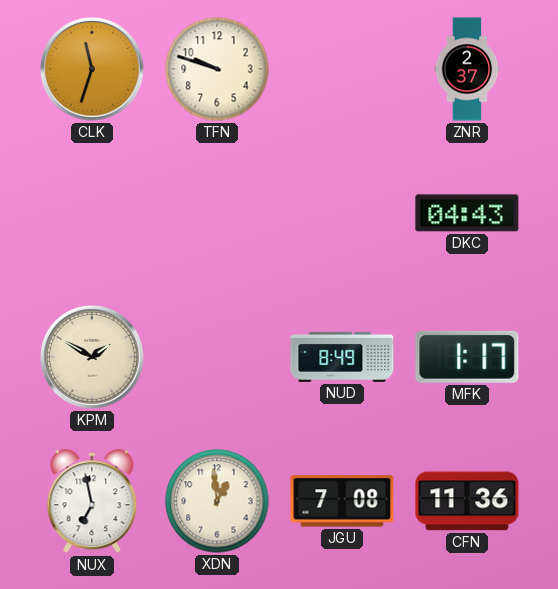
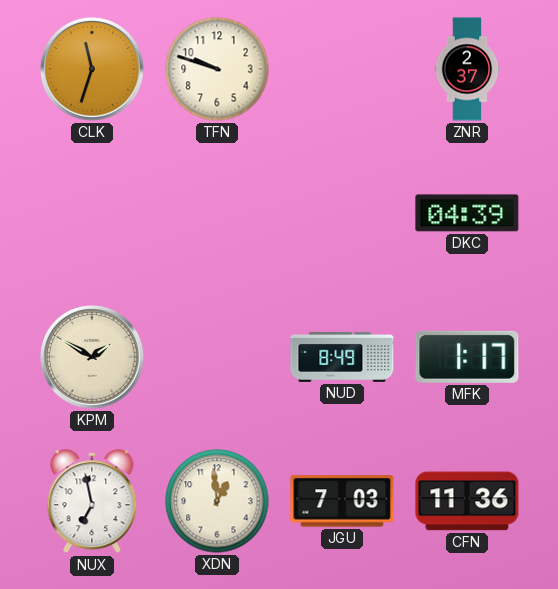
DKC: 04:43 -> 04:39 (467, 213)
JGU: 7:08 -> 7:03 (342, 501)
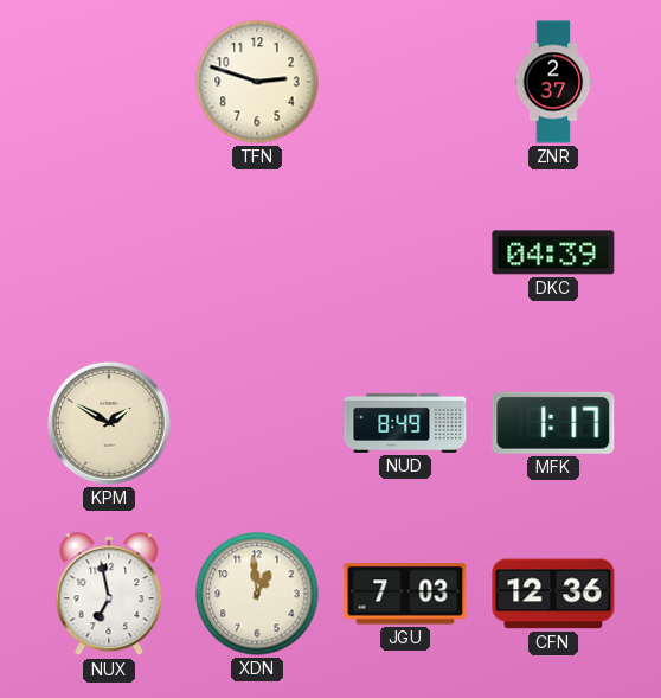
CLK: 11:33 -> none (92, 69)
TFN: 9:48 -> 2:48 (257, 82)
CFN: 11:36 -> 12:36 (553, 594)
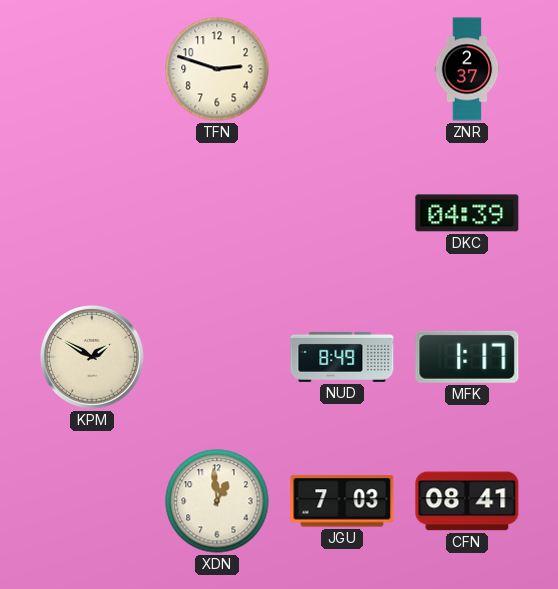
NUX: 6:58 -> none (109, 595)
CFN: 12:36 -> 08:41 (467, 501)
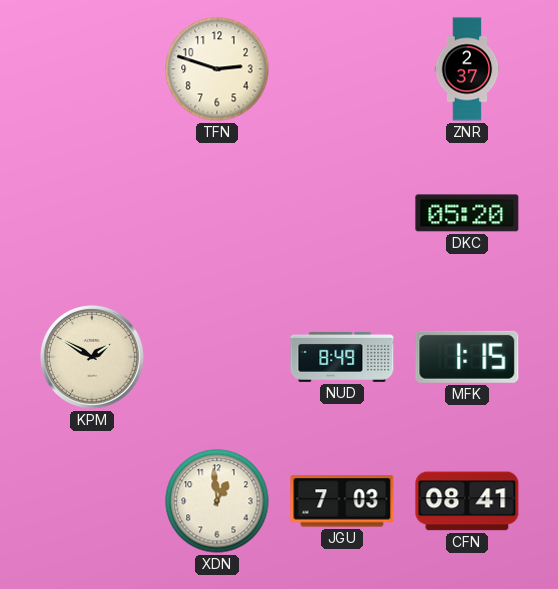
DKC: 04:39 -> 05:20 (467, 213)
MFK: 1:17 -> 1:15 (467, 357)
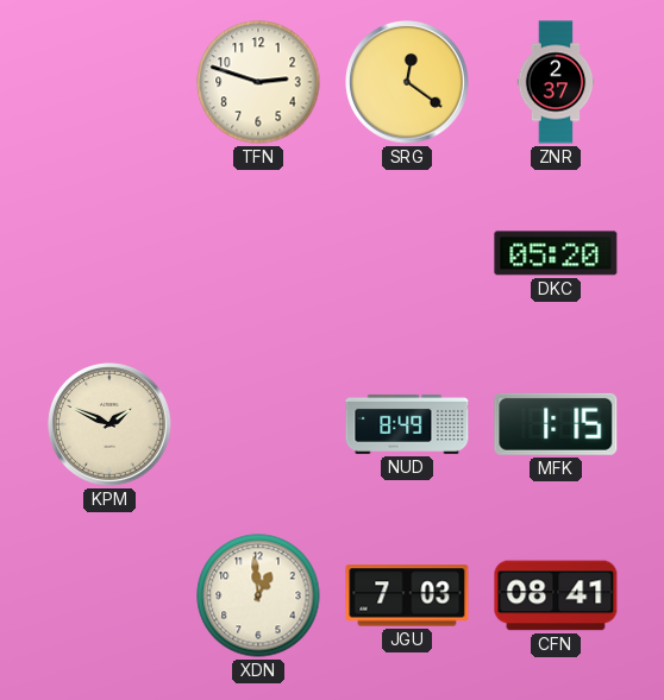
SRG: none -> 12:21 (407, 82)
KPM: 1:50 -> 1:49 (109, 424)
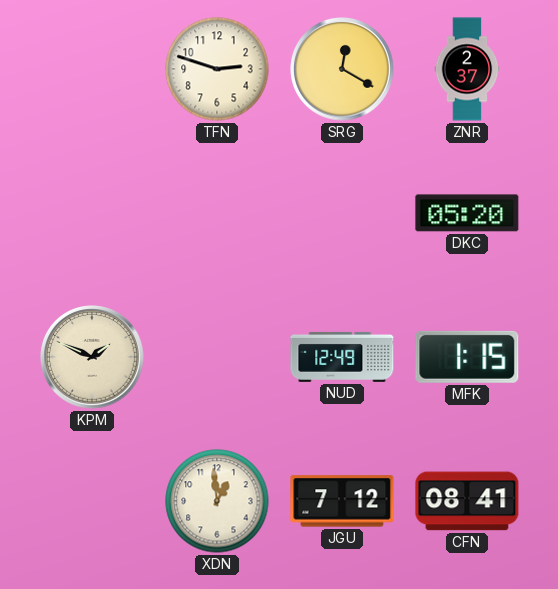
SRG: 12:21 -> 12:20 (342, 69)
NUD: 8:49 -> 12:49 (342, 357)
JGU: 7:03 -> 7:12 (342, 501)
